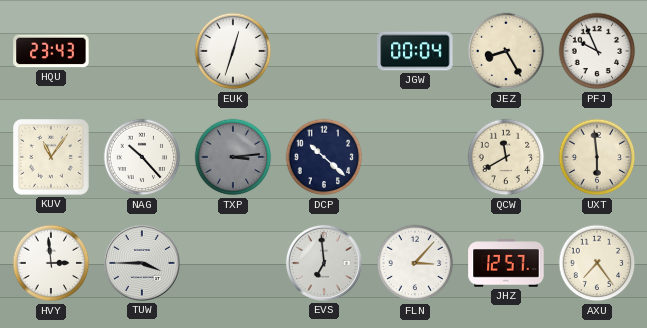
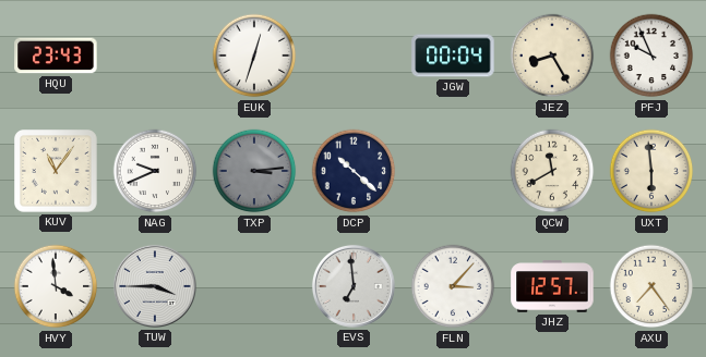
NAG: 10:23 -> 9:41 (155, 171)
HVY: 2:59 -> 3:59 (56, 286)
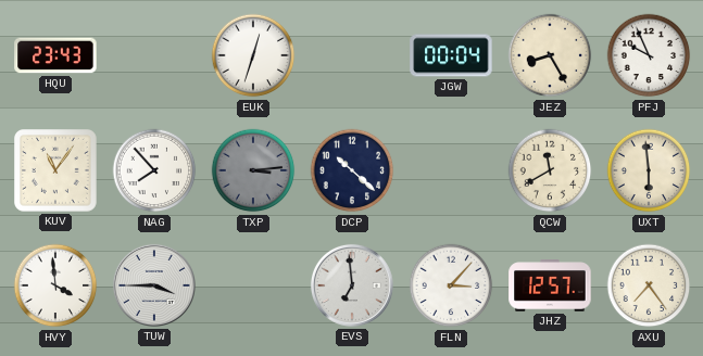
NAG: 9:41 -> 7:53 (154, 170)
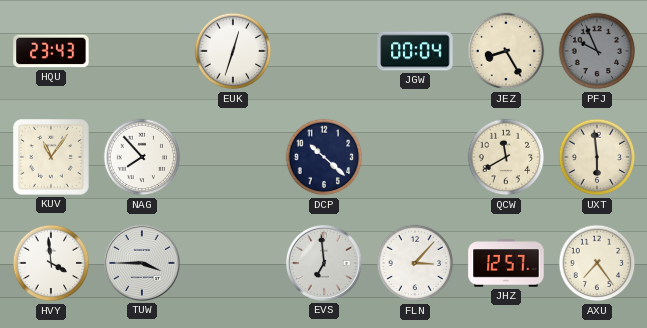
PFJ dial: white -> grey (597, 51)
TXP: 3:14 -> none (253, 170)
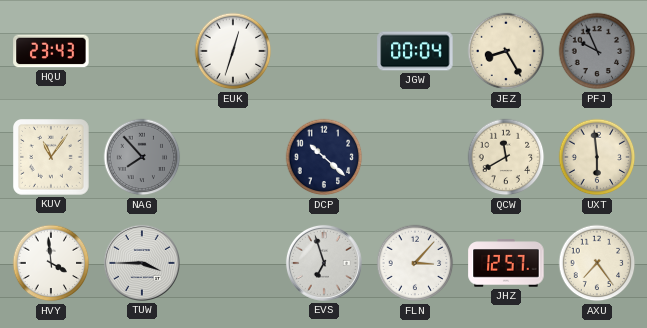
NAG dial: white -> grey (142, 157)
EVS: 6:59 -> 6:57 (324, 263)
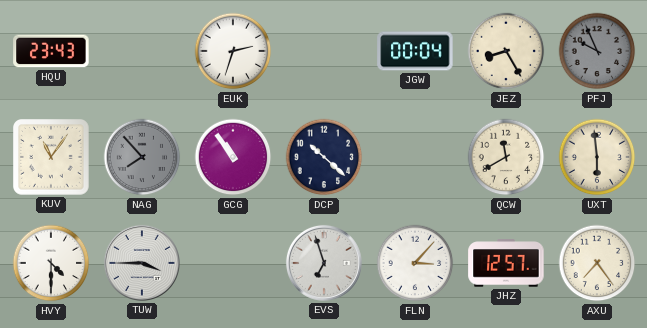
EUK: 12:33 -> 2:33 (233, 51)
GCG: none -> 10:54 (233, 157)
HVY: 3:59 -> 4:30 (51, 263)
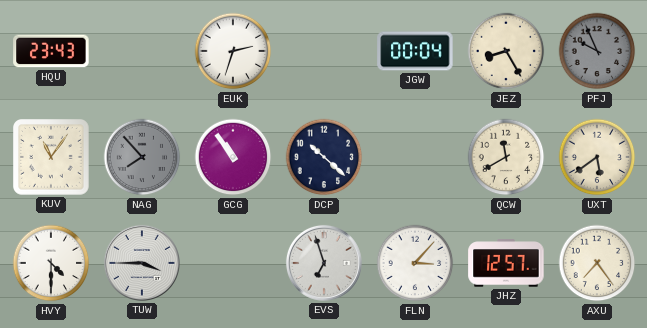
UXT: 5:59 -> 5:39 (597, 157)
